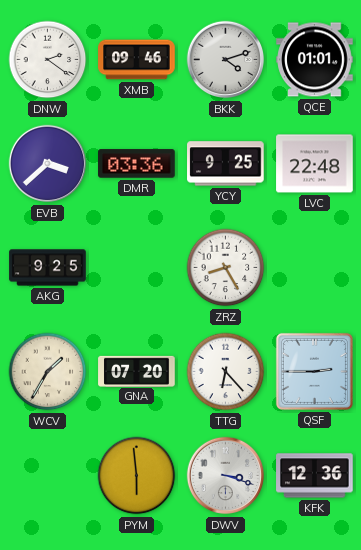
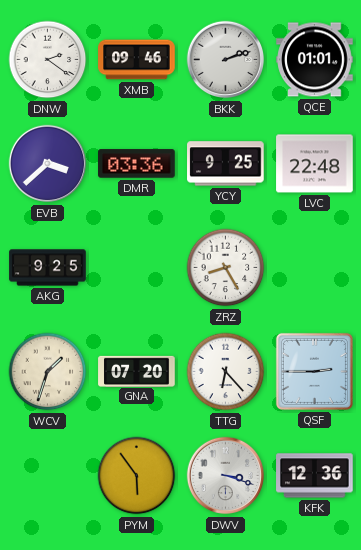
BKK: 4:12 -> 2:12 (226, 60)
WCV: 1:35 -> 1:33 (48, 372)
PYM: 5:59 -> 5:54 (137, 476)
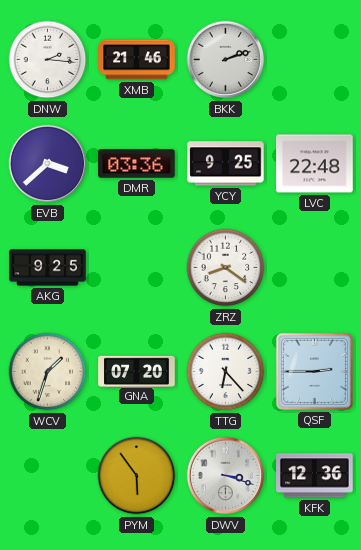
DNW: 2:21 -> 2:16 (48, 60)
XMB: 09:46 -> 21:46 (137, 60)
QCE: 01:01 -> none (315, 60)
ZRZ: 8:25 -> 8:21 (226, 268)
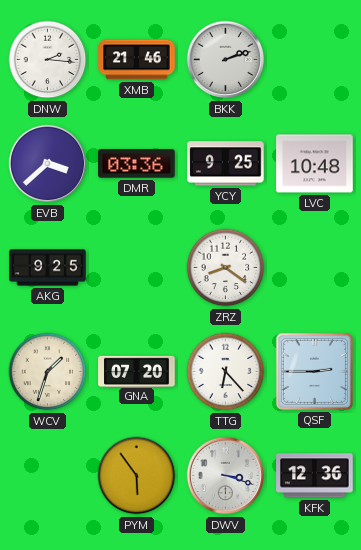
LVC: 22:48 -> 10:48 (315, 164)
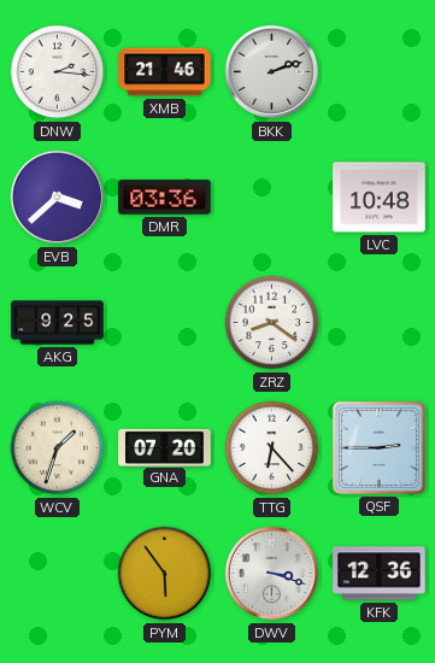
YCY: 9:25 -> none (226, 164)
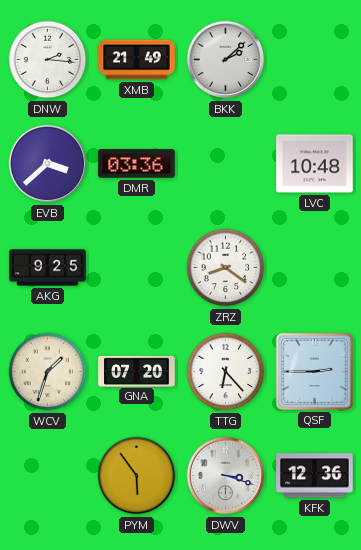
XMB: 21:46 -> 21:49 (137, 60)
BKK: 2:12 -> 2:08 (226, 60)
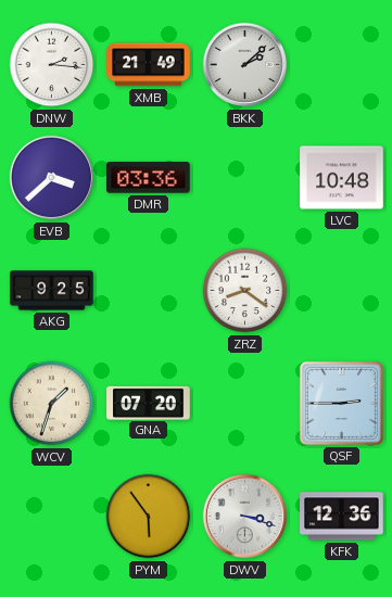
TTG: 6:23 -> none (226, 372)
